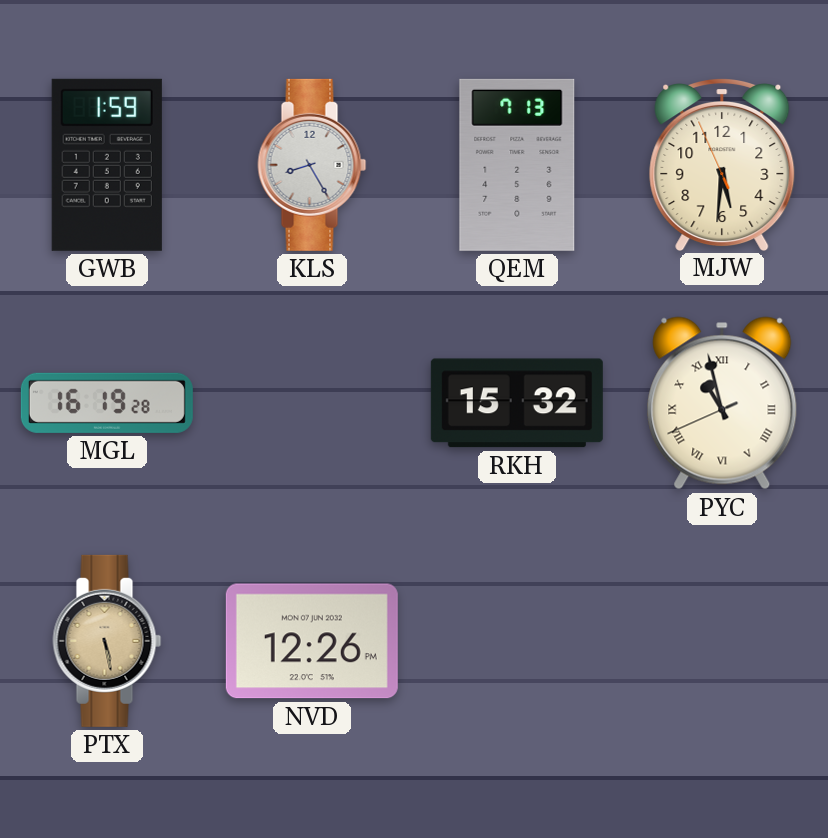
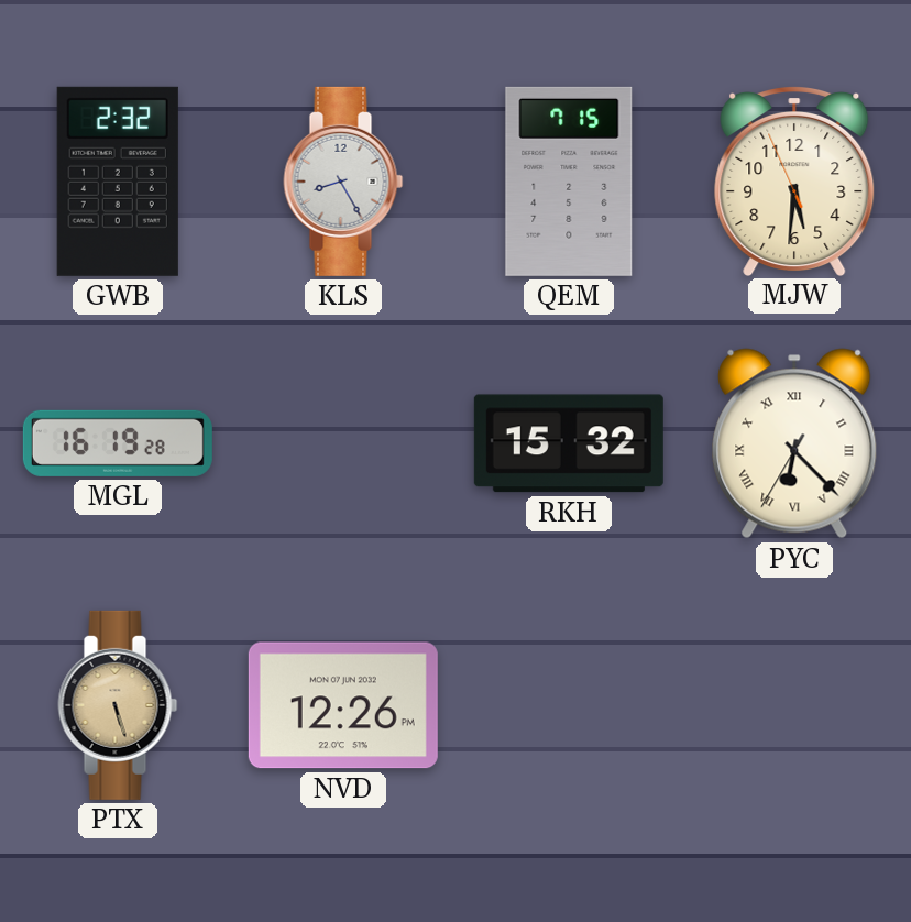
GWB: 1:59 -> 2:32 (118, 182)
QEM: 7:13 -> 7:15 (569, 182)
PYC: 10:57 -> 6:22 (794, 443)
PTX: 5:28 -> 5:27 (118, 705)
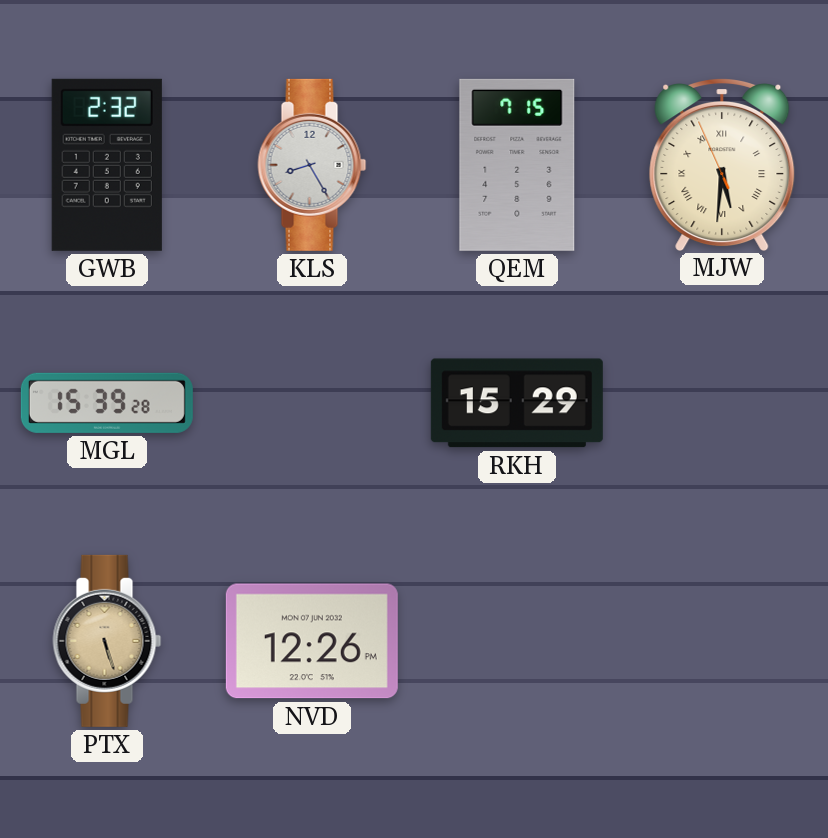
MJW numerals: Arabic -> Roman (722, 165)
MGL: 16:19 -> 15:39 (107, 403)
RKH: 15:32 -> 15:29 (517, 403)
PYC: 6:22 -> none (794, 443)
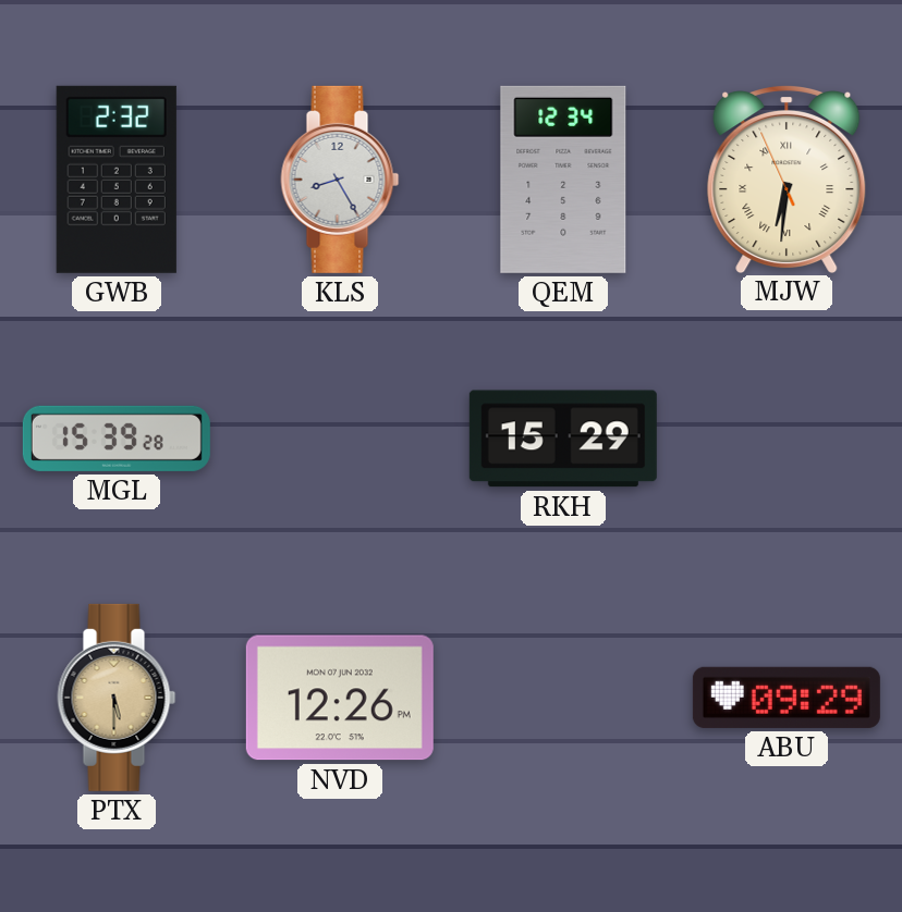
QEM: 7:15 -> 12:34 (563, 180)
MJW: 5:30 -> 6:30 (787, 180)
PTX: 5:27 -> 5:30 (117, 698)
ABU: none -> 09:29 (787, 698)
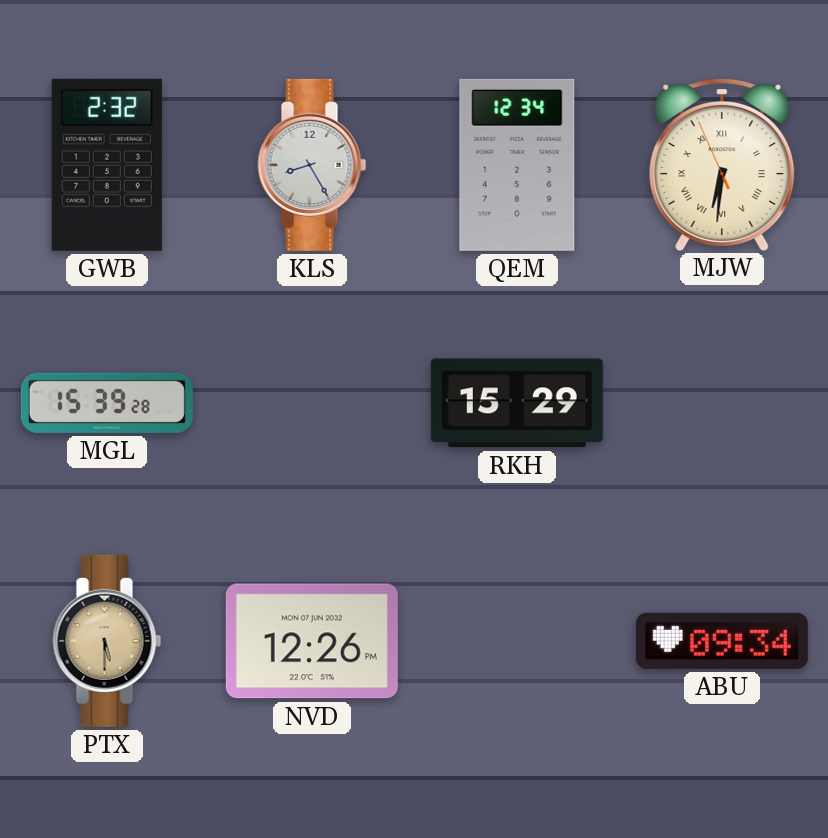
ABU: 09:29 -> 09:34 (722, 641)
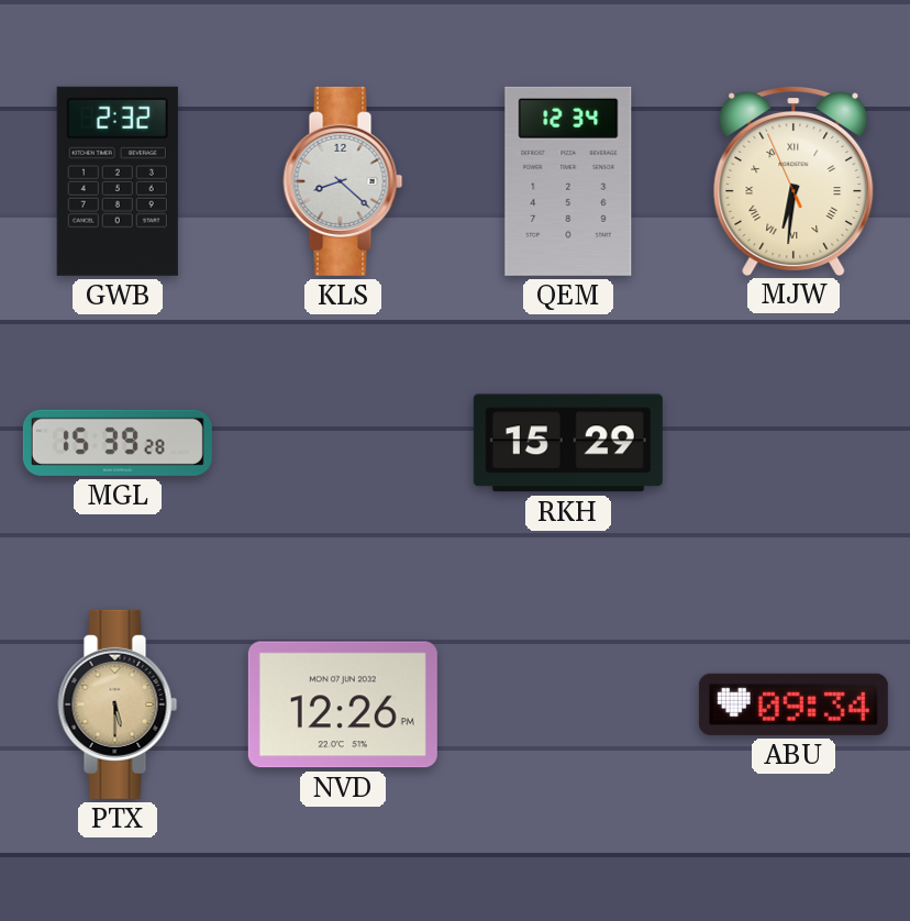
KLS: 8:25 -> 8:22 (343, 181)
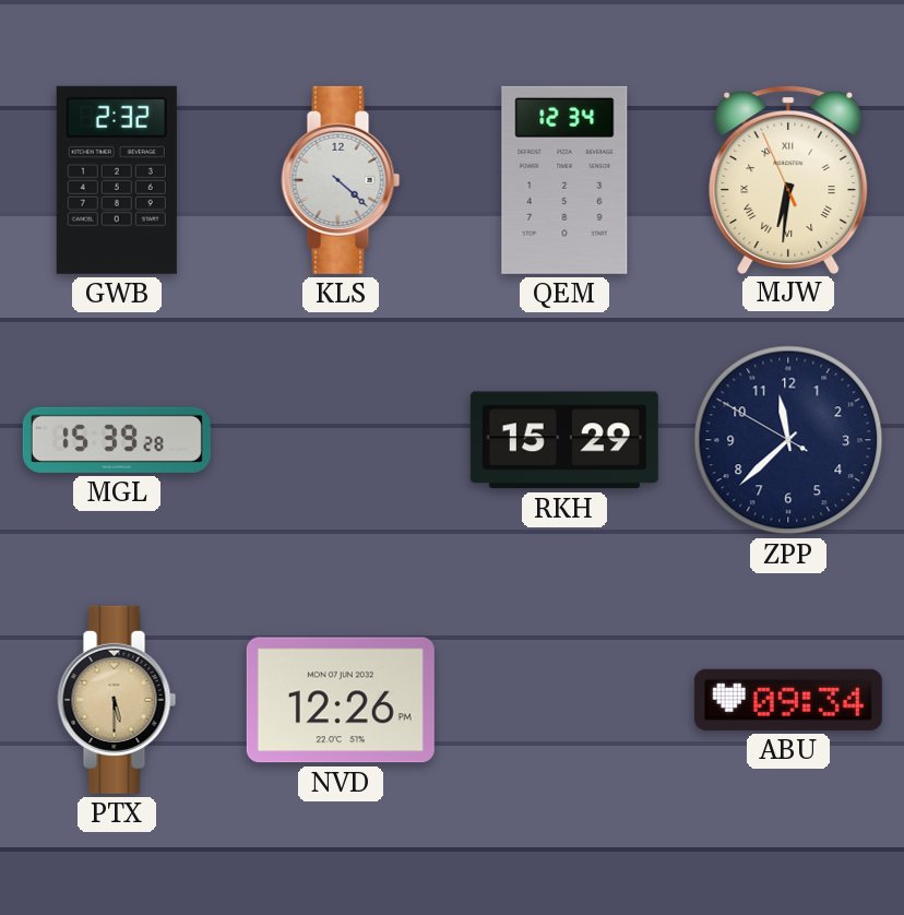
KLS: 8:22 -> 4:22 (341, 180)
ZPP: none -> 11:37 (788, 440)
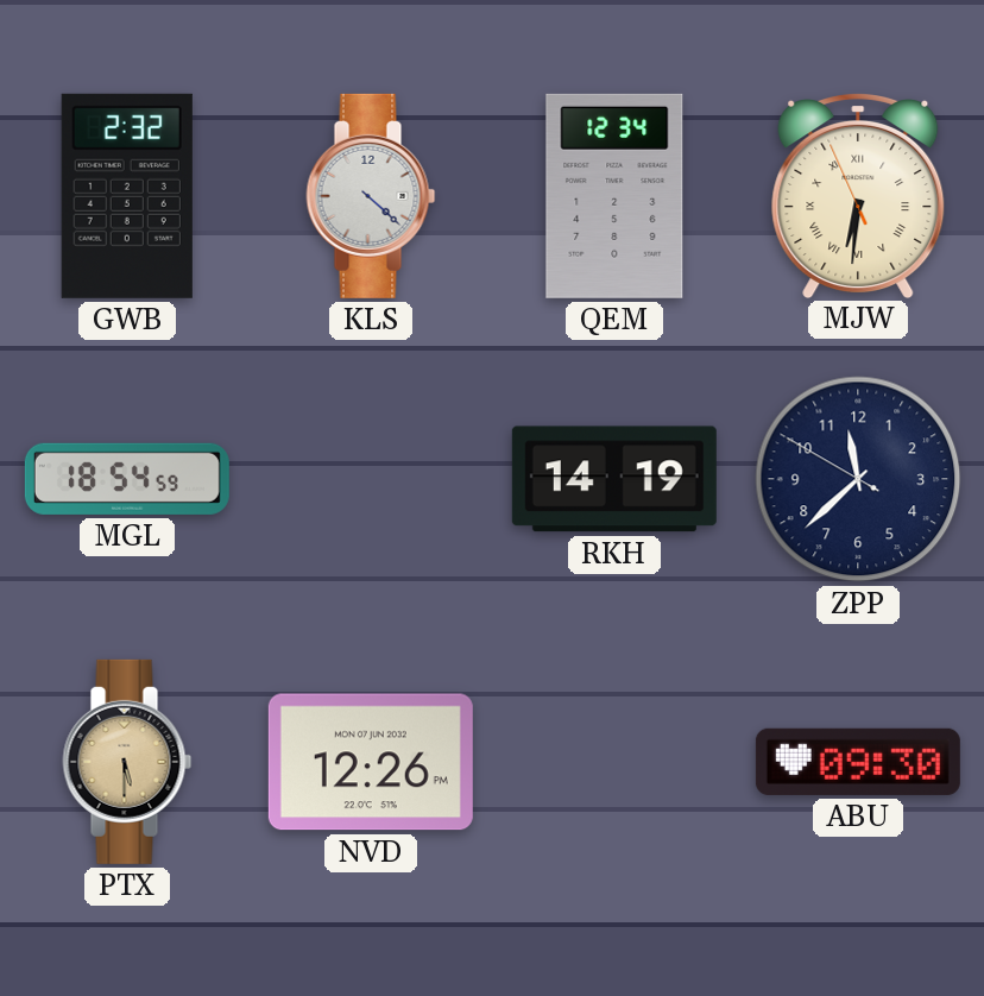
MGL: 15:39 -> 18:54 (127, 479)
RKH: 15:29 -> 14:19 (614, 479)
ABU: 09:34 -> 09:30 (858, 762)
